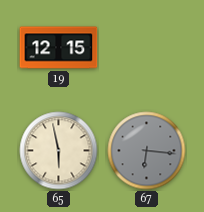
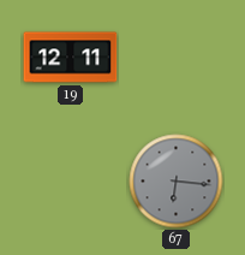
19: 12:15 -> 12:11 (71, 58)
65: 5:58 -> none (59, 151)
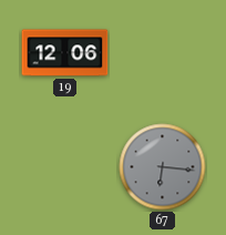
19: 12:11 -> 12:06 (65, 53)
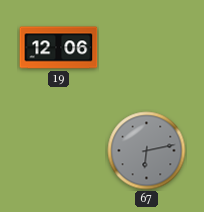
67: 6:16 -> 6:13 (147, 151)
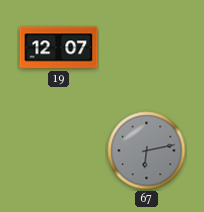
19: 12:06 -> 12:07 (59, 48)
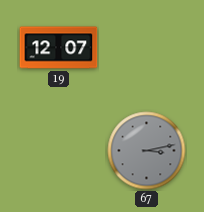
67: 6:13 -> 3:13 (147, 151)
